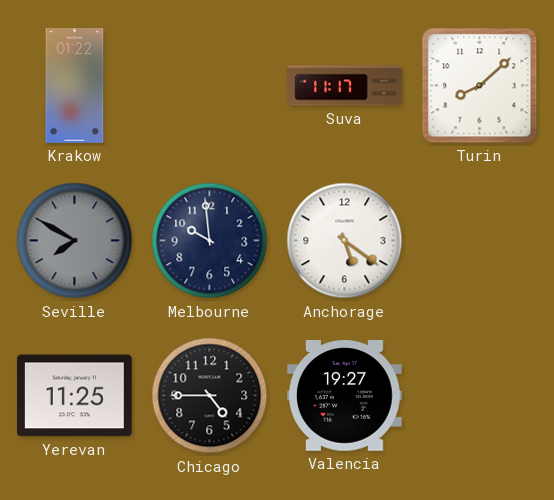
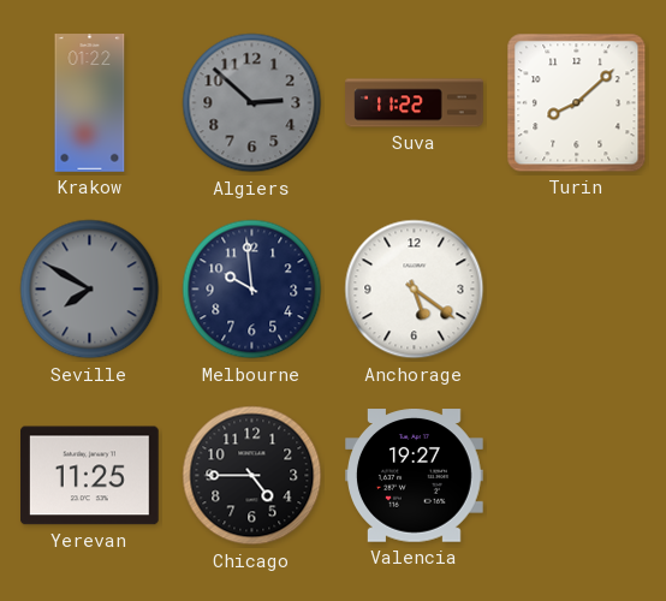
Algiers: none -> 2:52 (252, 103)
Suva: 11:17 -> 11:22 (415, 103)
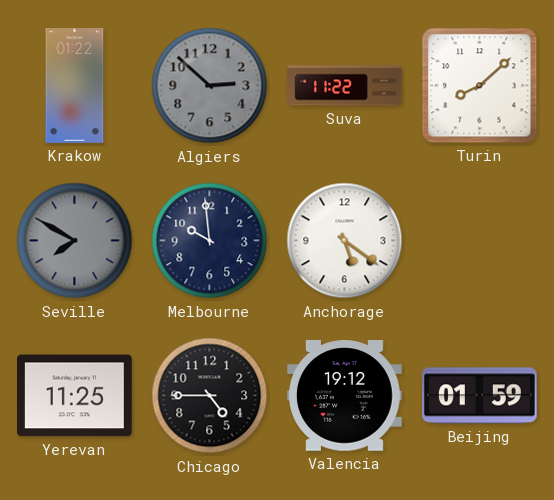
Valencia: 19:27 -> 19:12 (345, 396)
Beijing: none -> 01:59 (480, 396)
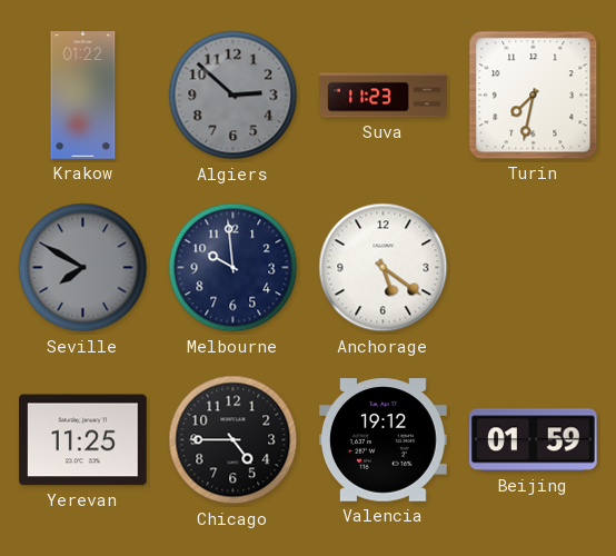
Suva: 11:22 -> 11:23 (384, 96)
Turin: 8:08 -> 7:32 (534, 96)
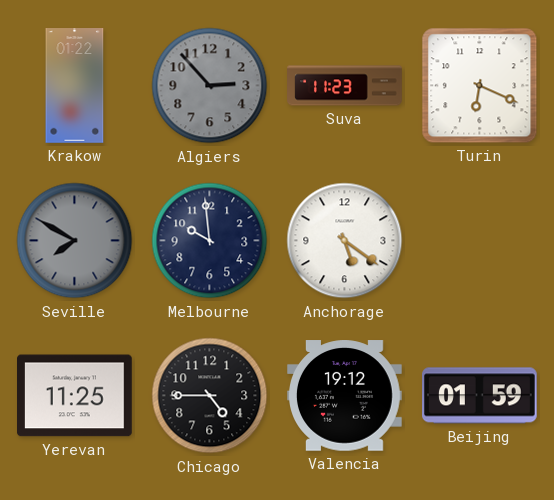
Algiers: 2:52 -> 2:53 (210, 86)
Turin: 7:32 -> 6:19 (480, 86)
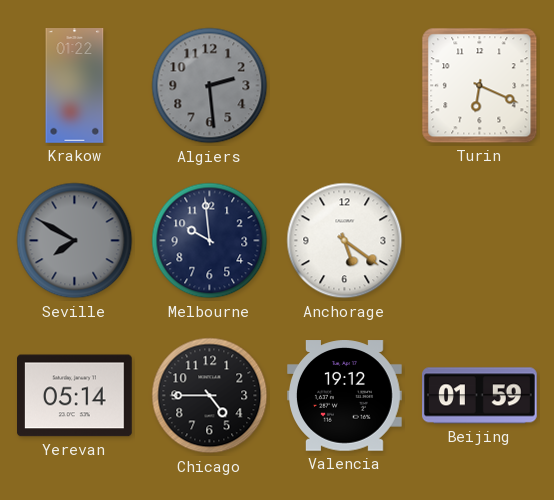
Algiers: 2:53 -> 2:29 (210, 86)
Suva: 11:23 -> none (345, 86)
Yerevan: 11:25 -> 05:14 (75, 396)
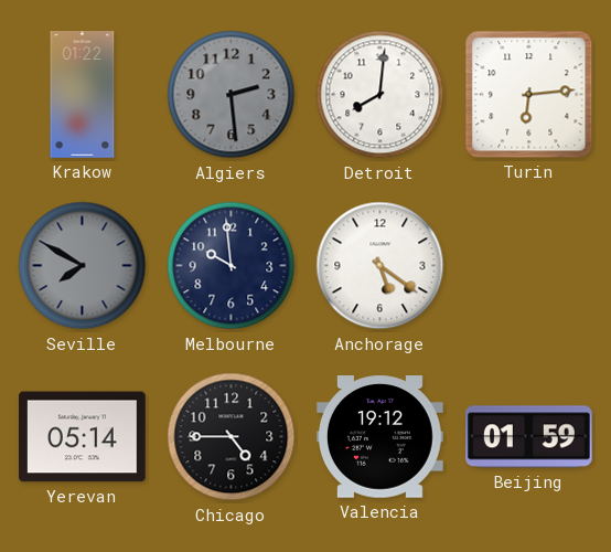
Detroit: none -> 8:01 (380, 95)
Turin: 6:19 -> 6:14 (529, 95)
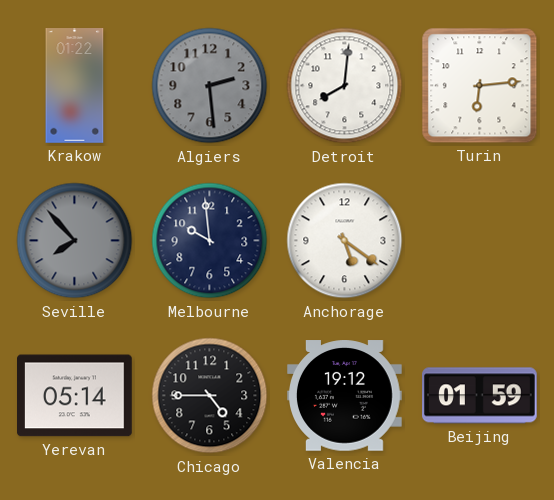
Seville: 7:50 -> 7:53 (75, 241)
